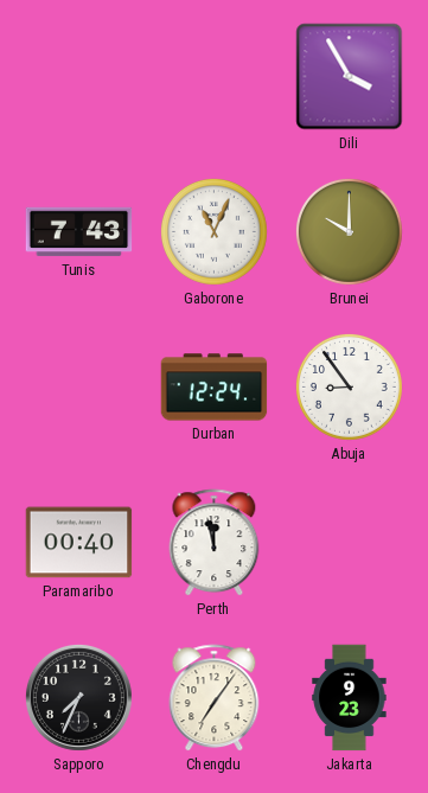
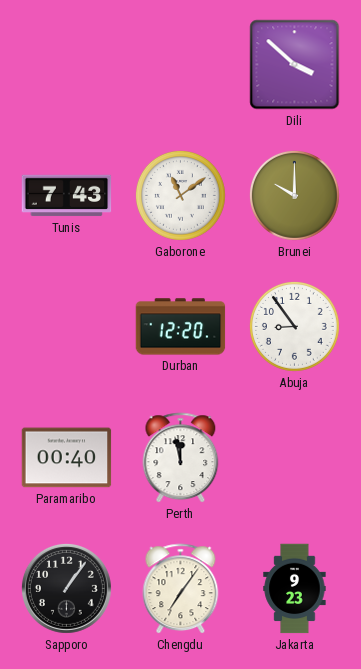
Dili: 3:55 -> 3:52 (295, 65)
Gaborone: 11:04 -> 11:09 (180, 195)
Durban: 12:24 -> 12:20 (181, 327)
Sapporo: 7:34 -> 1:06 (66, 588)
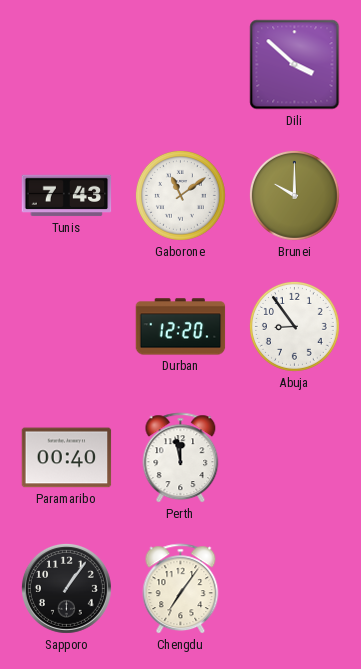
Jakarta: 9:23 -> none (295, 589)
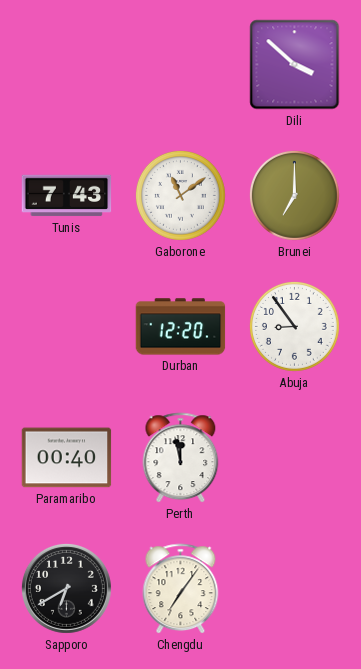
Brunei: 10:00 -> 7:00 (294, 195)
Sapporo: 1:06 -> 6:40 (66, 588)
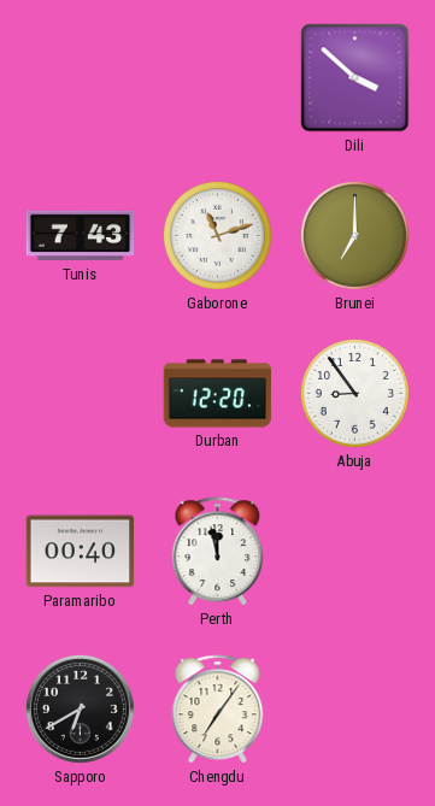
Gaborone: 11:09 -> 11:12 (217, 235)
